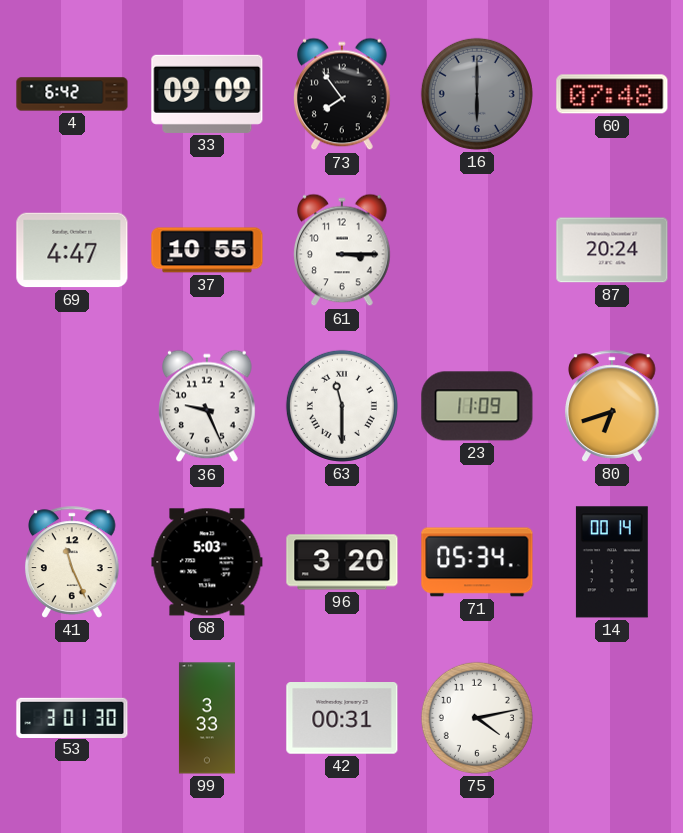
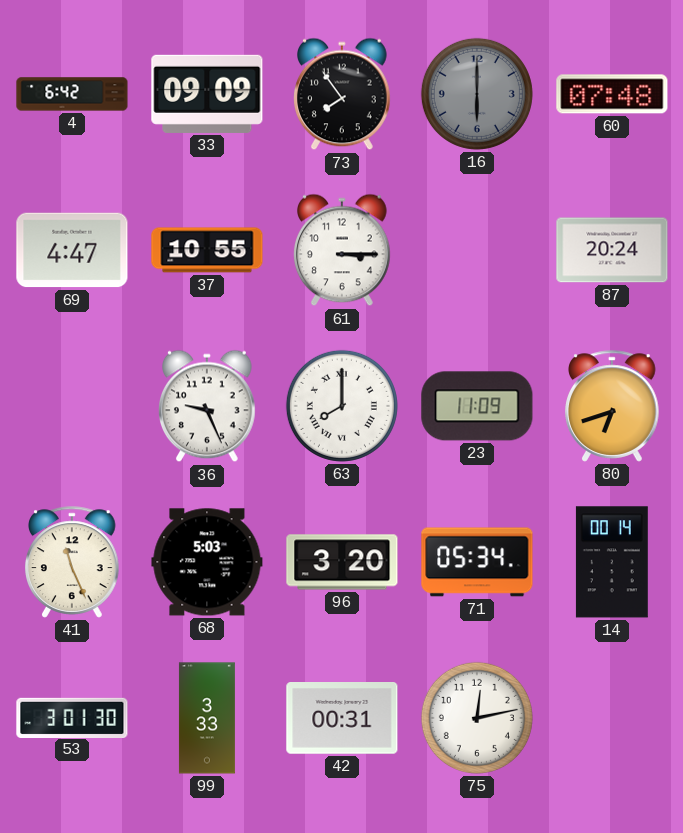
63: 11:30 -> 8:00 (342, 406)
75: 4:13 -> 12:13 (477, 718)
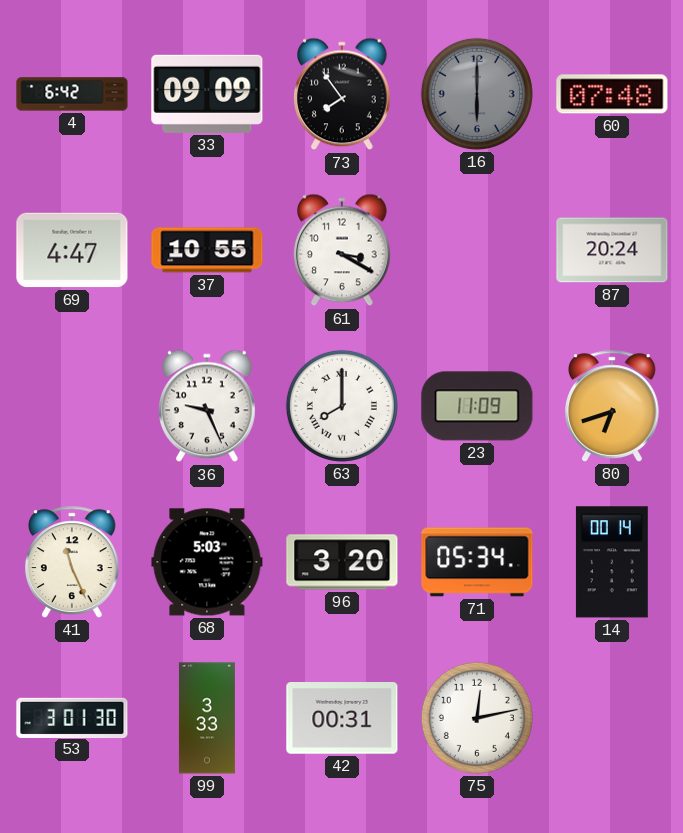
61: 3:15 -> 3:20 (343, 250)
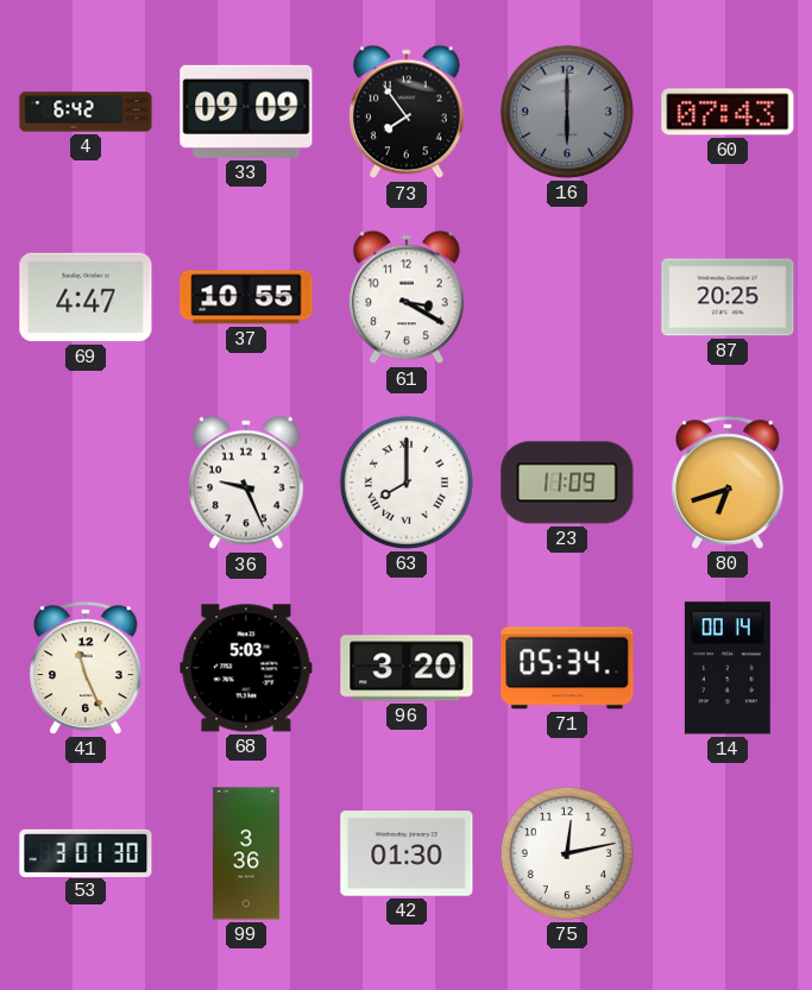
60: 07:48 -> 07:43 (728, 112)
87: 20:24 -> 20:25 (728, 297)
99: 3:33 -> 3:36 (246, 853)
42: 00:31 -> 01:30 (407, 855)
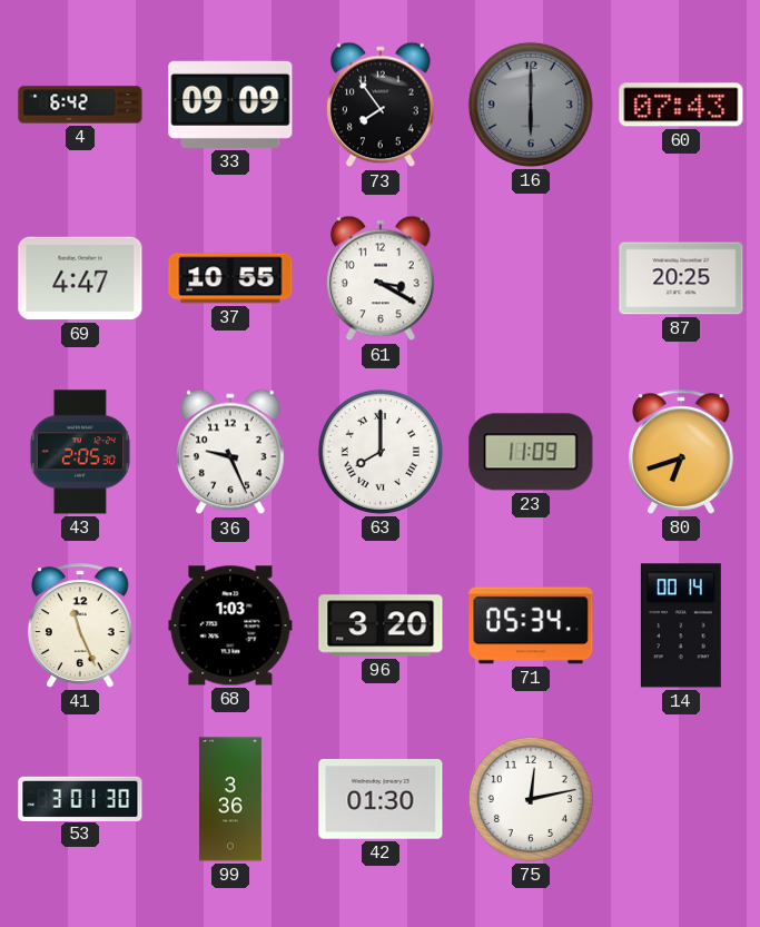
43: none -> 2:05 (80, 452)
68: 5:03 -> 1:03 (230, 625)
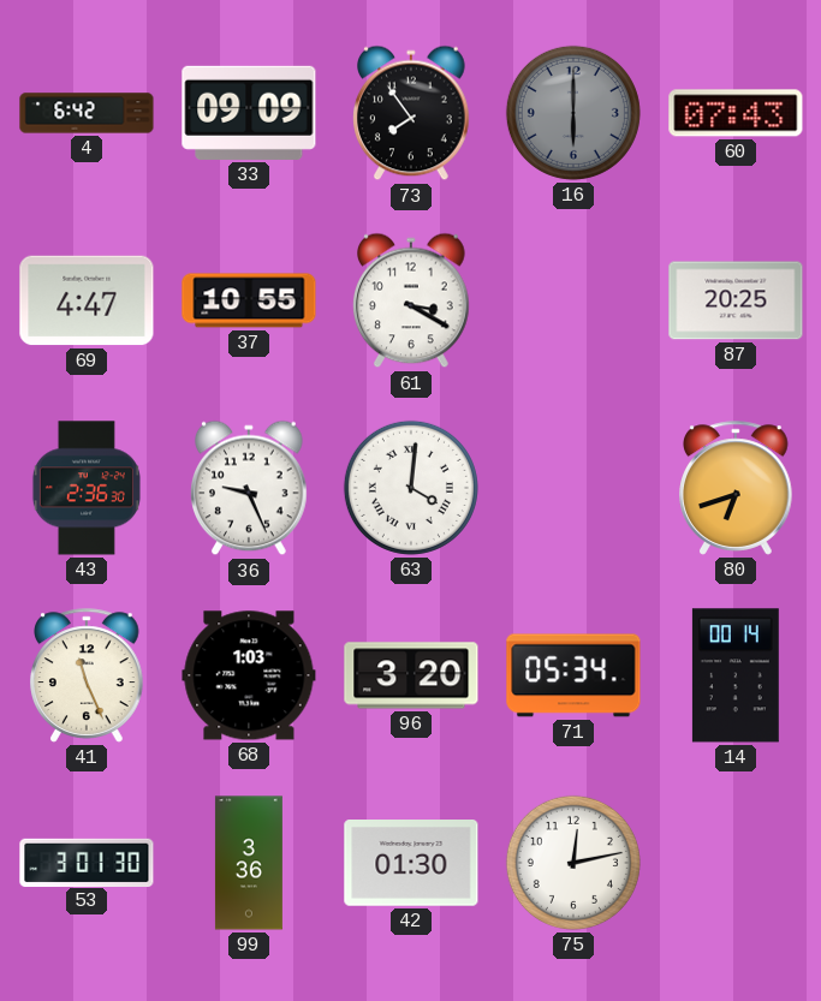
43: 2:05 -> 2:36 (87, 488)
63: 8:00 -> 4:01 (411, 488)
23: 11:09 -> none (531, 452)
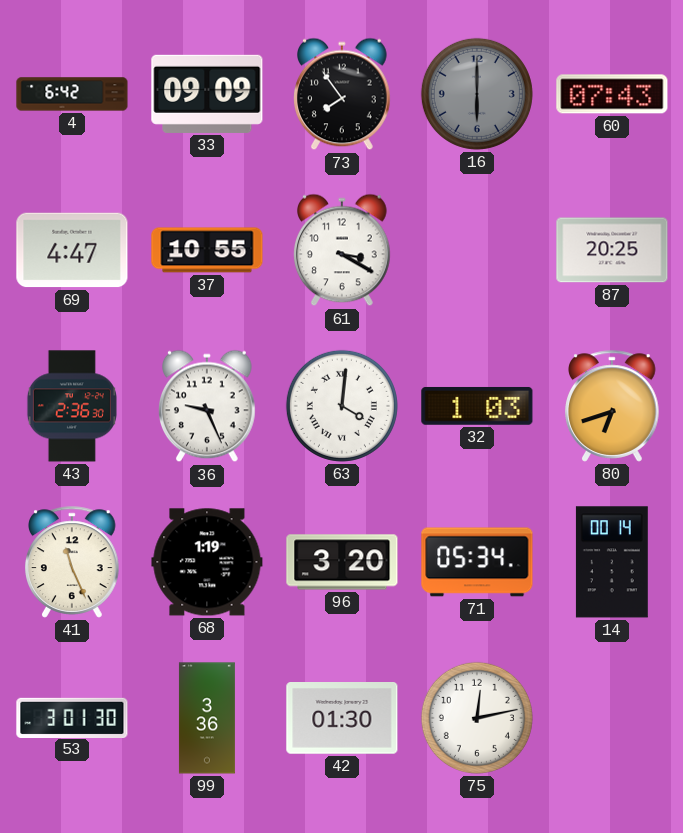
32: none -> 1:03 (477, 406)
68: 1:03 -> 1:19 (207, 562)
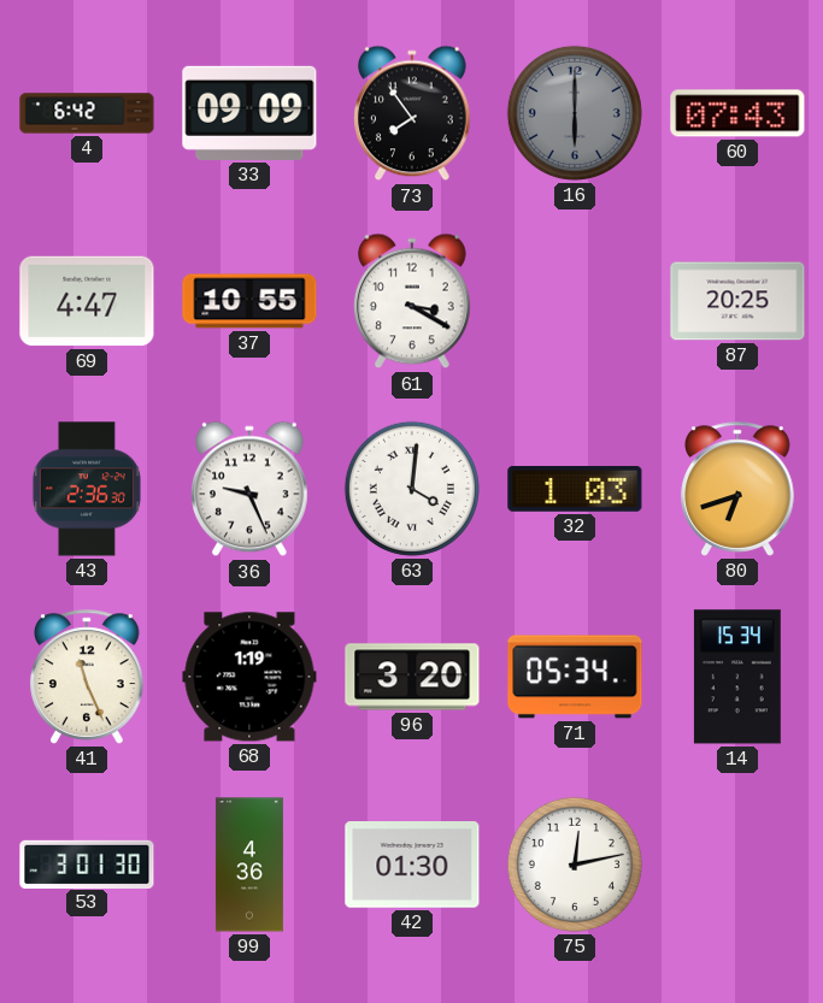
14: 00:14 -> 15:34 (737, 677)
99: 3:36 -> 4:36 (249, 865)
